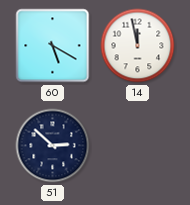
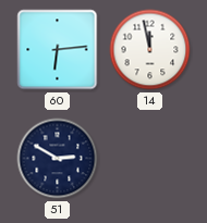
60: 5:20 -> 6:14 (58, 50)
51: 2:52 -> 2:50 (58, 159)
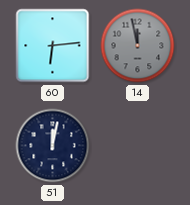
14 dial: white -> grey (138, 46)
51: 2:50 -> 12:02 (53, 146)
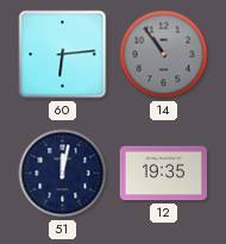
14: 11:58 -> 10:54 (164, 55)
12: none -> 19:35 (163, 174)
